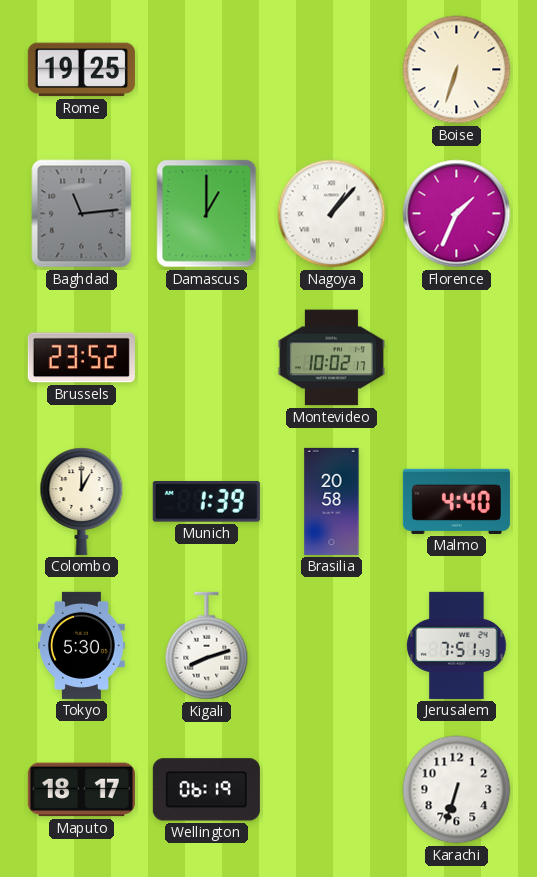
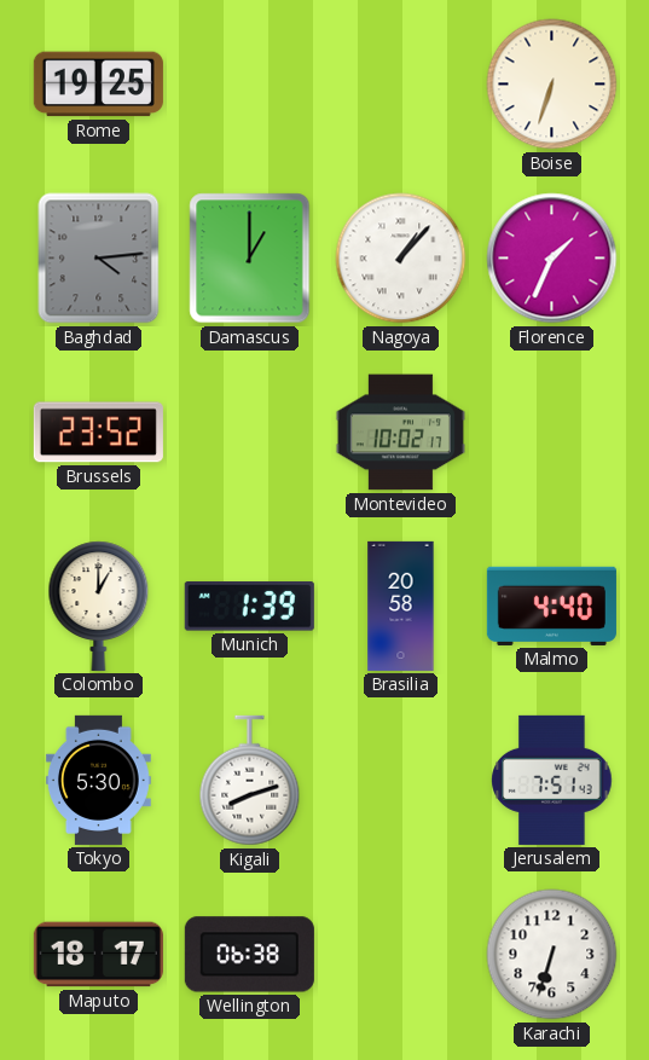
Baghdad: 11:14 -> 4:14 (99, 259)
Wellington: 06:19 -> 06:38 (249, 955)
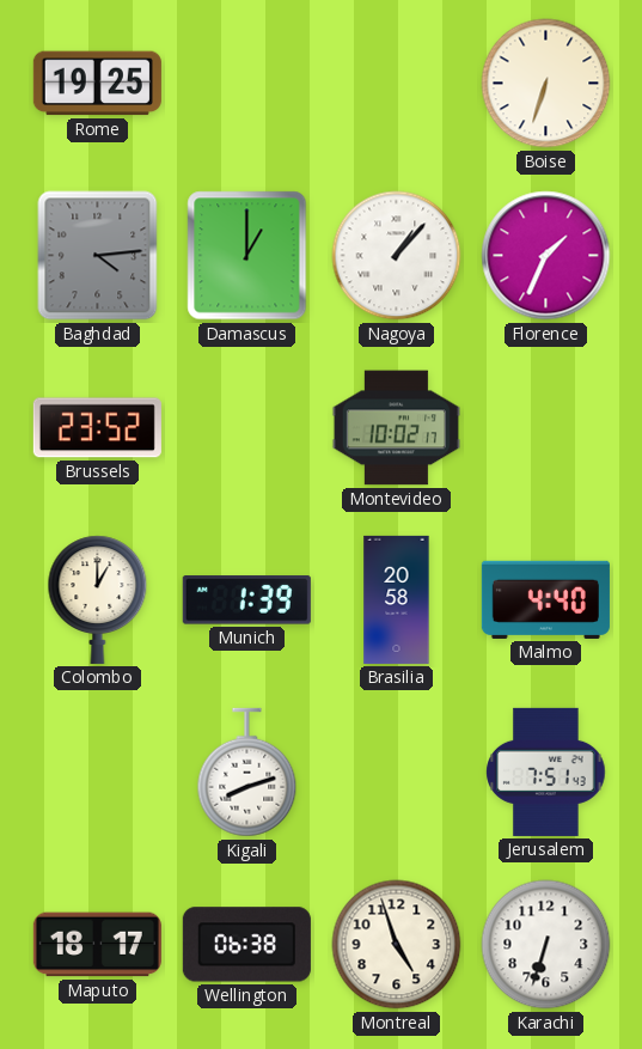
Tokyo: 5:30 -> none (98, 780)
Montreal: none -> 4:57 (397, 945)
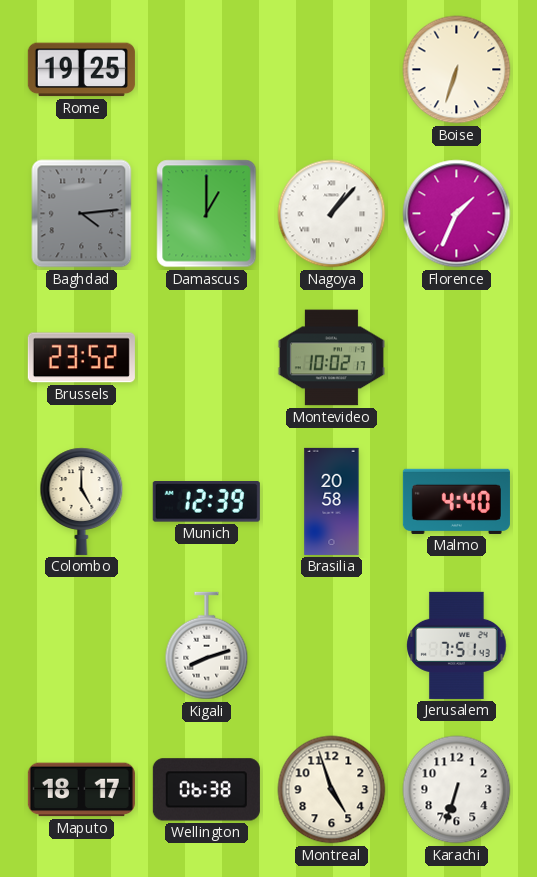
Colombo: 1:00 -> 5:00 (82, 501)
Munich: 1:39 -> 12:39 (206, 502)
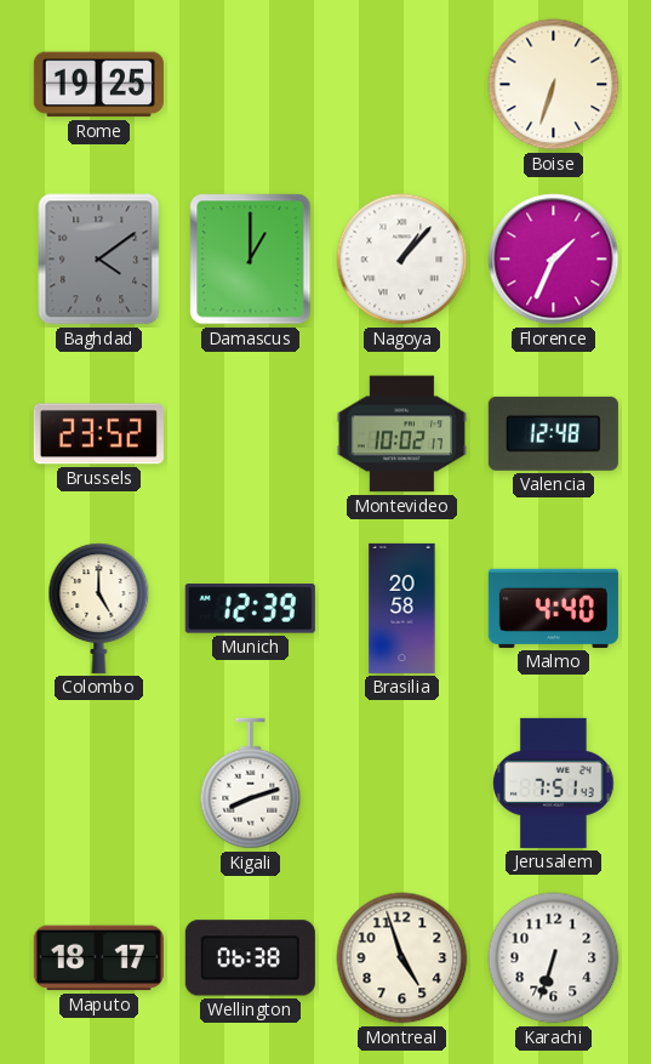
Baghdad: 4:14 -> 4:09 (99, 260)
Valencia: none -> 12:48 (553, 433)
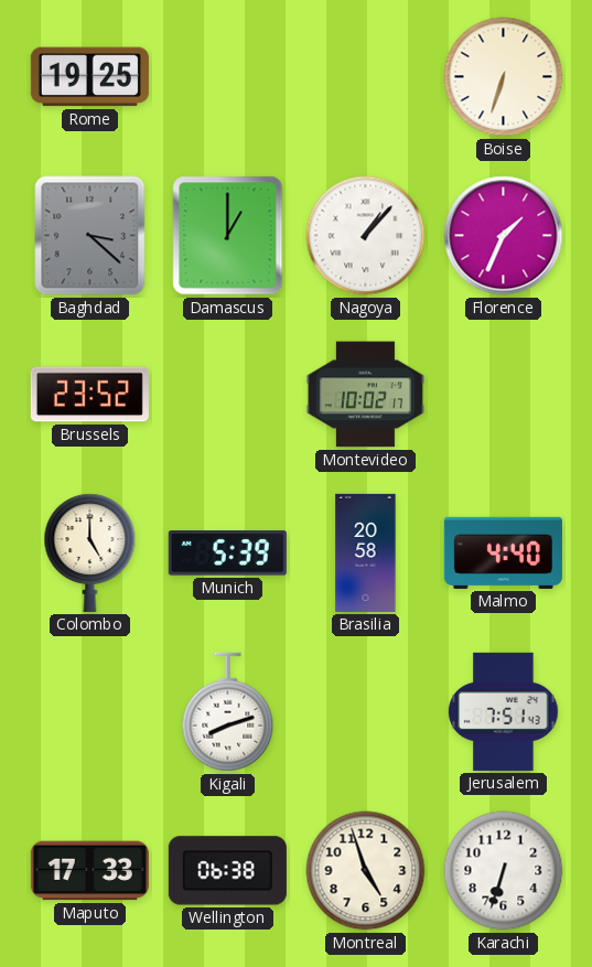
Baghdad: 4:09 -> 3:22 (90, 236)
Valencia: 12:48 -> none (553, 433)
Munich: 12:39 -> 5:39 (227, 554)
Maputo: 18:17 -> 17:33 (89, 871)
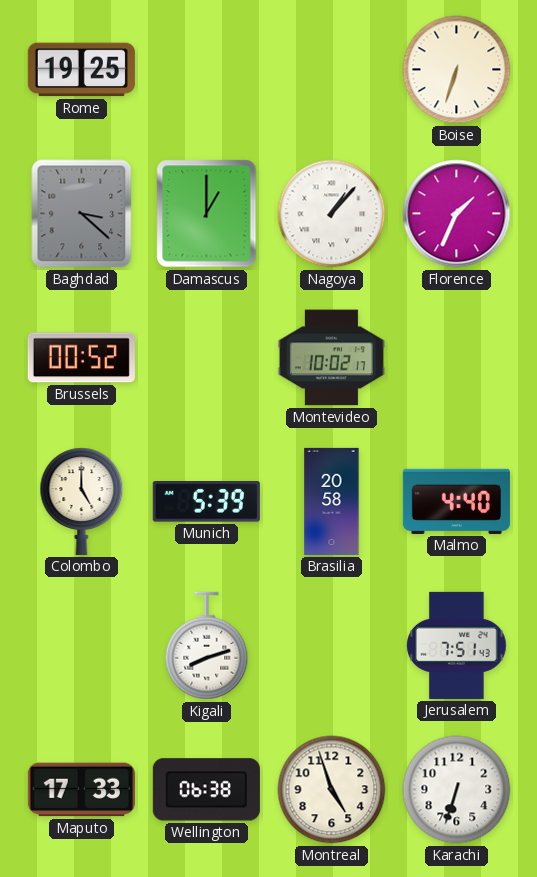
Brussels: 23:52 -> 00:52 (81, 358)
